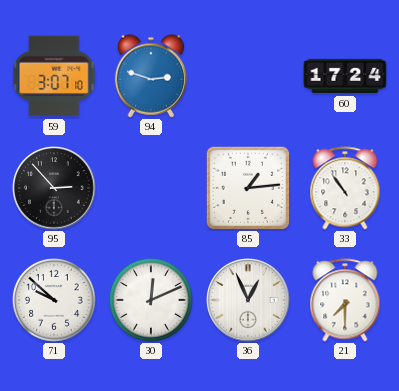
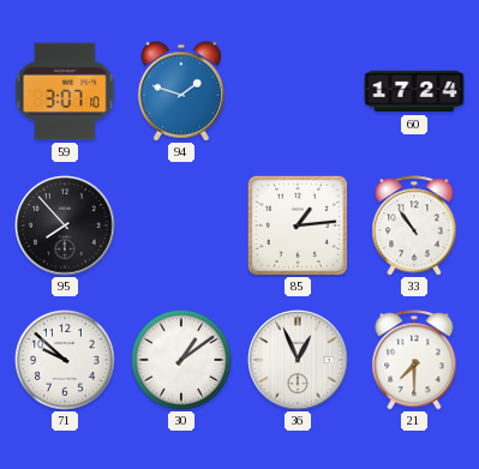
94: 2:48 -> 1:48 (180, 91)
95: 2:53 -> 7:53 (65, 226)
30: 12:11 -> 1:09 (181, 360)
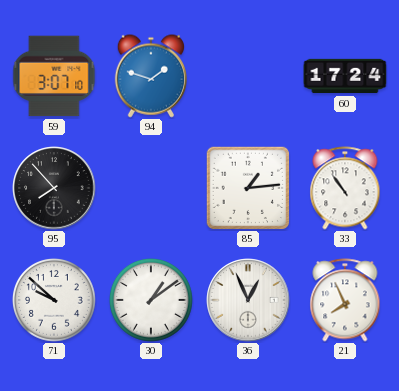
21: 7:30 -> 7:56 (345, 300)
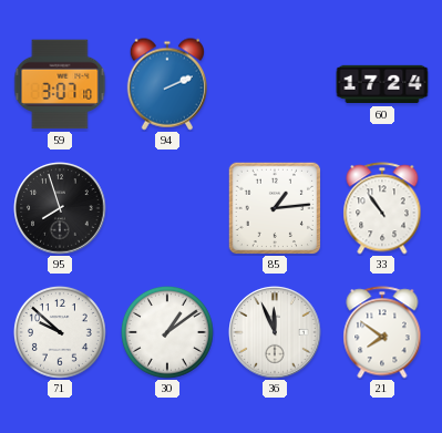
94: 1:48 -> 2:11 (166, 84)
95: 7:53 -> 7:57 (60, 208)
36: 12:56 -> 11:56 (275, 332)
21: 7:56 -> 7:51 (382, 332)
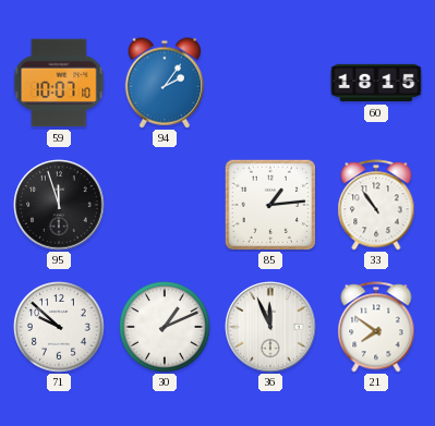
59: 3:07 -> 10:07 (59, 83)
94: 2:11 -> 2:06 (164, 83)
60: 17:24 -> 18:15 (376, 83)
95: 7:57 -> 11:57 (59, 205)
30: 1:09 -> 1:11 (165, 327)
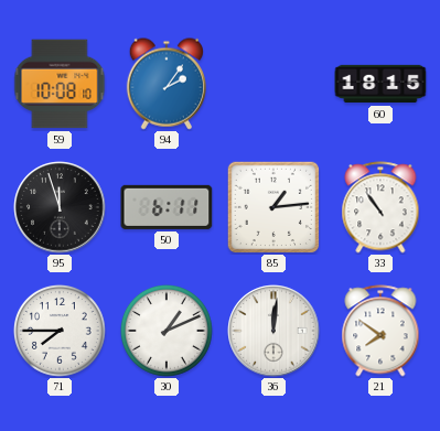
59: 10:07 -> 10:08 (60, 84)
50: none -> 6:11 (167, 207)
71: 9:52 -> 7:45 (60, 331)
36: 11:56 -> 12:01 (273, 331)
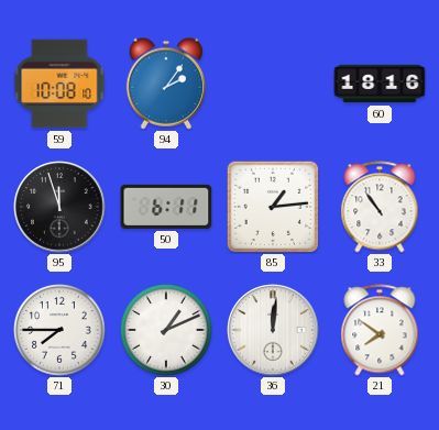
60: 18:15 -> 18:16 (380, 84)
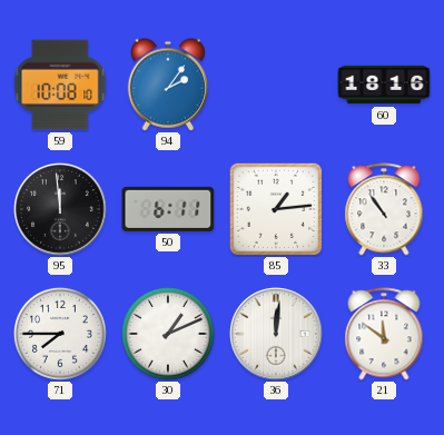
95: 11:57 -> 11:59 (60, 209)
21: 7:51 -> 11:51 (384, 334)
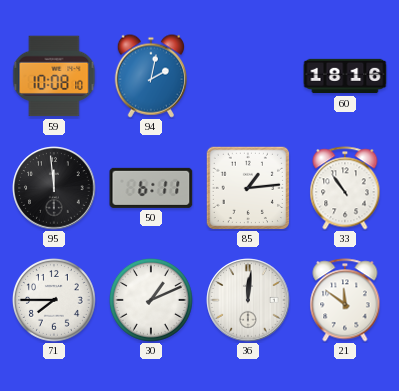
94: 2:06 -> 2:02 (150, 76)
